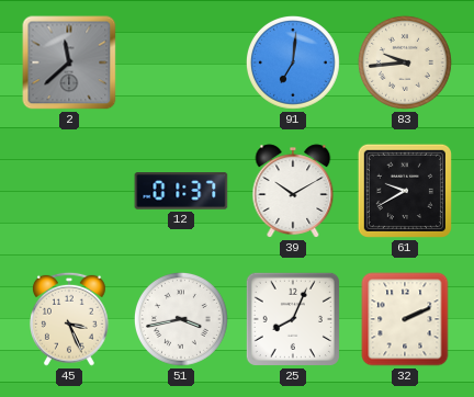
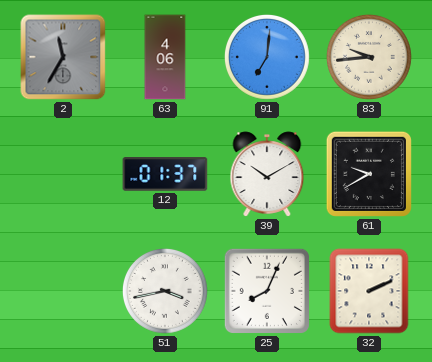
2: 11:38 -> 11:35 (63, 57)
63: none -> 4:06 (165, 57)
45: 3:26 -> none (69, 319)
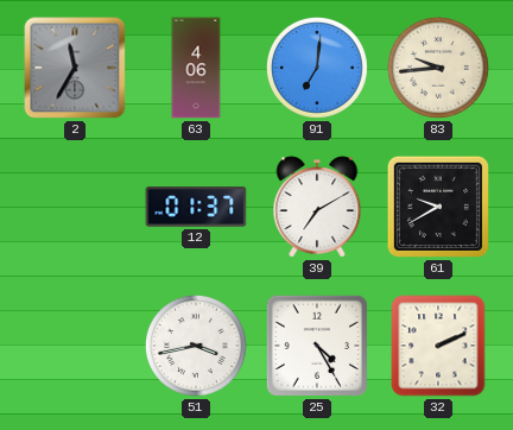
39: 10:10 -> 7:10 (317, 207)
25: 8:04 -> 4:25 (317, 346)
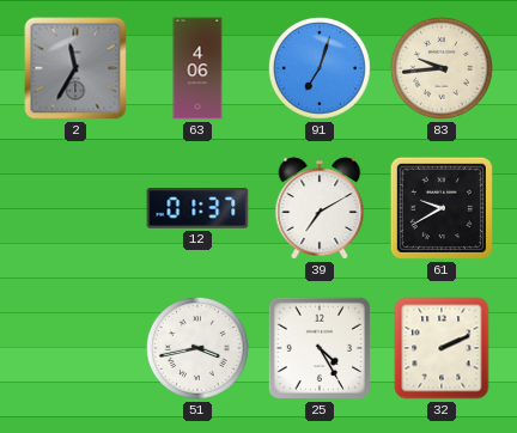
91: 7:01 -> 7:03 (320, 68)
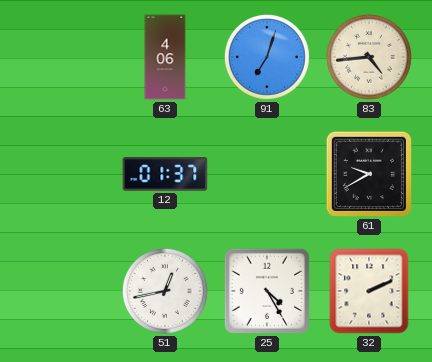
2: 11:35 -> none (75, 68)
83: 9:44 -> 4:44 (369, 57)
39: 7:10 -> none (320, 208)
51: 3:43 -> 12:43 (165, 291)
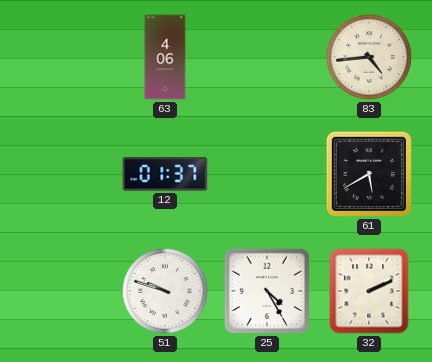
91: 7:03 -> none (267, 57)
61: 9:40 -> 5:40 (369, 174)
51: 12:43 -> 9:48 (165, 291)
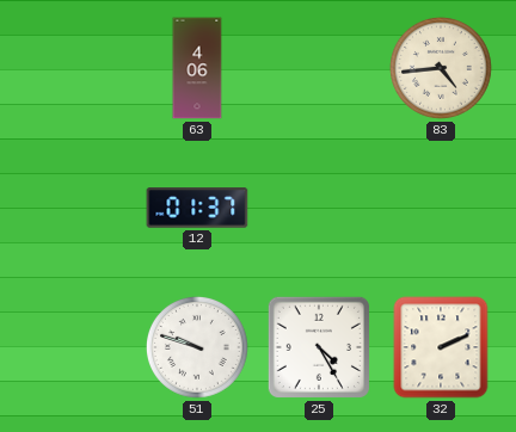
61: 5:40 -> none (369, 174)
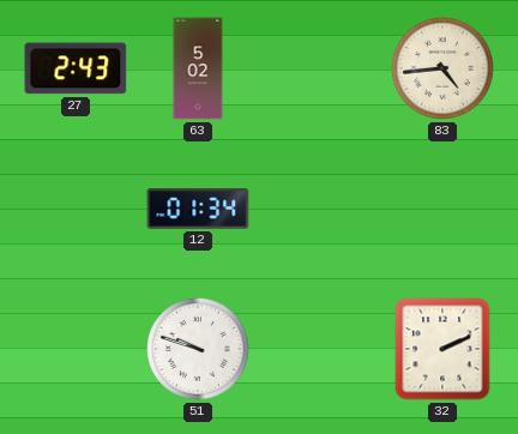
27: none -> 2:43 (76, 68)
63: 4:06 -> 5:02 (198, 68)
12: 01:37 -> 01:34 (198, 209)
25: 4:25 -> none (319, 347)
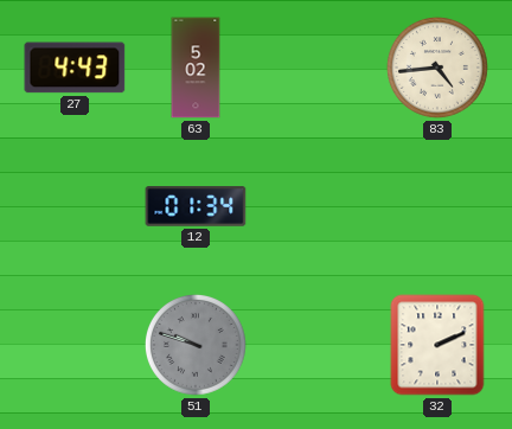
27: 2:43 -> 4:43 (75, 68)
51 dial: white -> grey (196, 345)
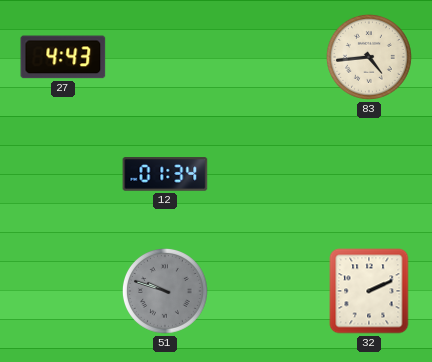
63: 5:02 -> none (196, 68)
